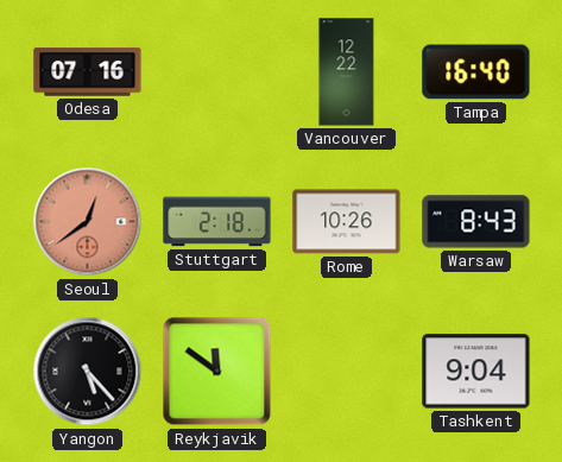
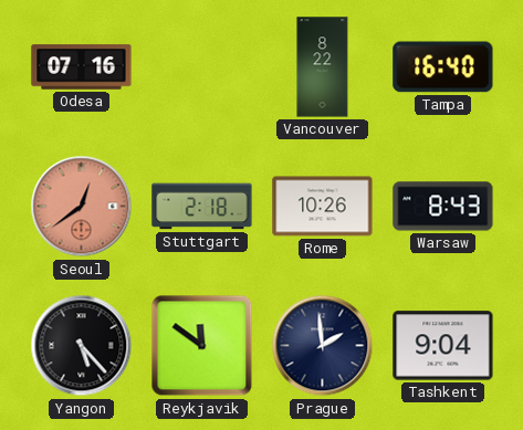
Vancouver: 12:22 -> 8:22 (323, 67)
Prague: none -> 1:59 (323, 346)
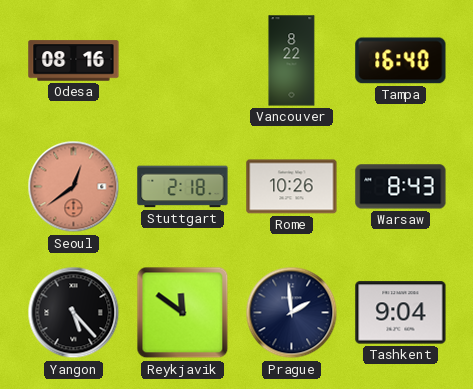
Odesa: 07:16 -> 08:16 (74, 61)
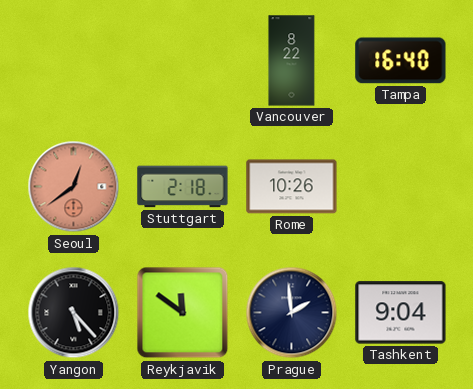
Odesa: 08:16 -> none (74, 61)
Warsaw: 8:43 -> none (401, 187)
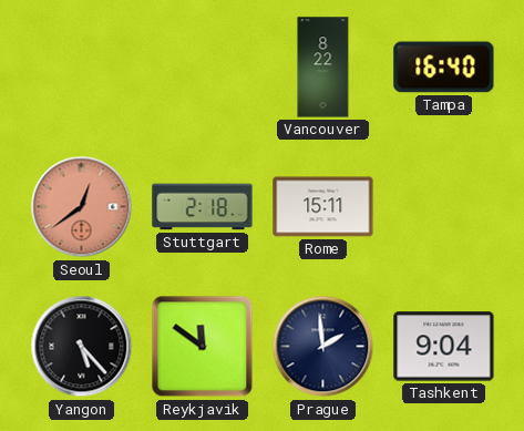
Rome: 10:26 -> 15:11 (323, 207)
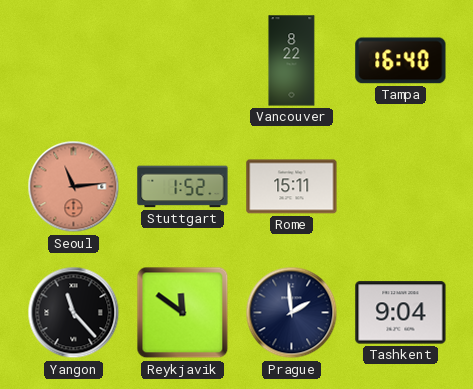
Seoul: 12:39 -> 11:14 (74, 187)
Stuttgart: 2:18 -> 1:52 (183, 187)
Yangon: 5:23 -> 11:23 (74, 313)
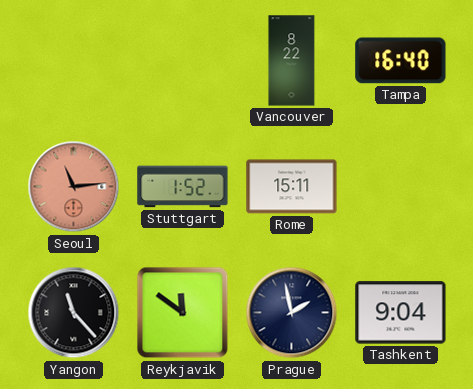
Prague: 1:59 -> 1:58 (292, 313)
